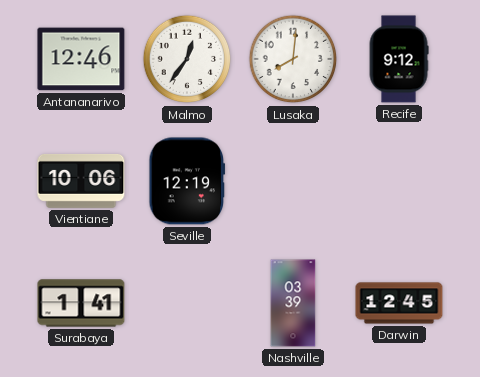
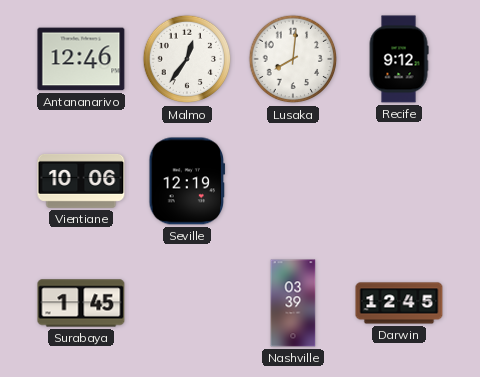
Surabaya: 1:41 -> 1:45 (81, 303)
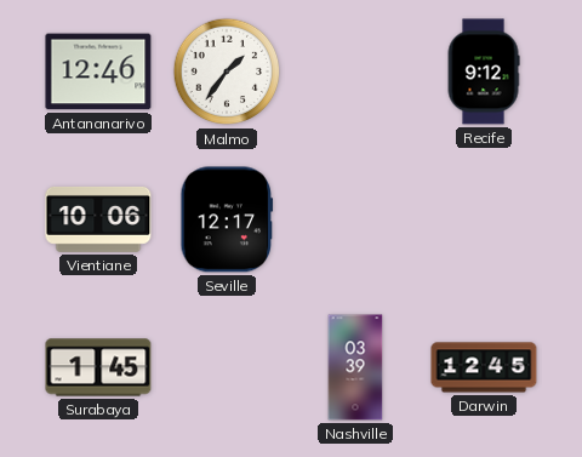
Malmo: 12:36 -> 1:36 (227, 72)
Lusaka: 8:01 -> none (293, 59)
Seville: 12:19 -> 12:17 (227, 219)
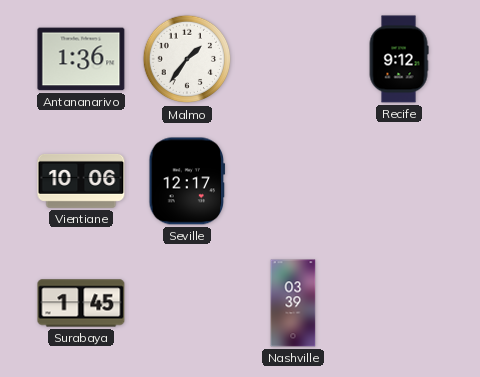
Antananarivo: 12:46 -> 1:36 (81, 59)
Darwin: 12:45 -> none (484, 367)
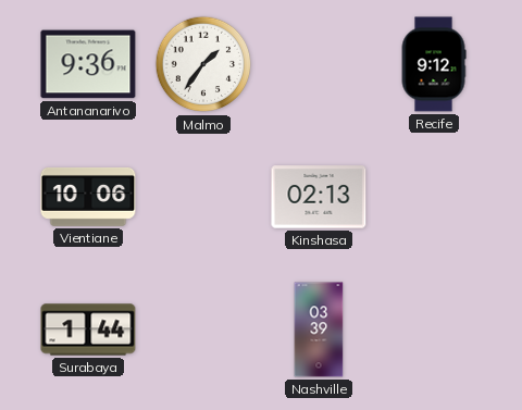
Antananarivo: 1:36 -> 9:36 (88, 64)
Seville: 12:17 -> none (187, 181)
Kinshasa: none -> 02:13 (319, 197)
Surabaya: 1:45 -> 1:44 (88, 330)
